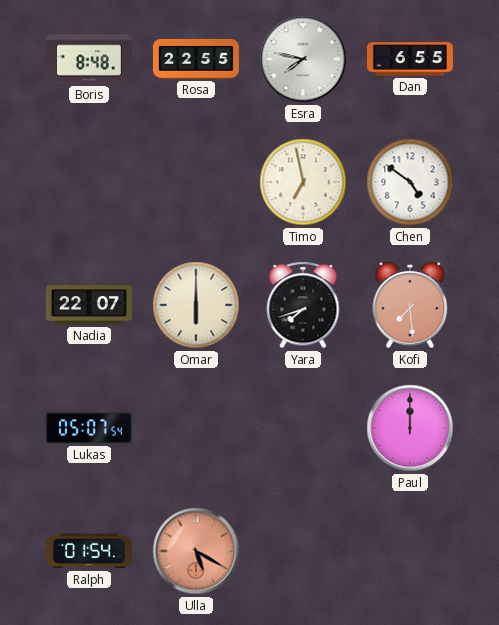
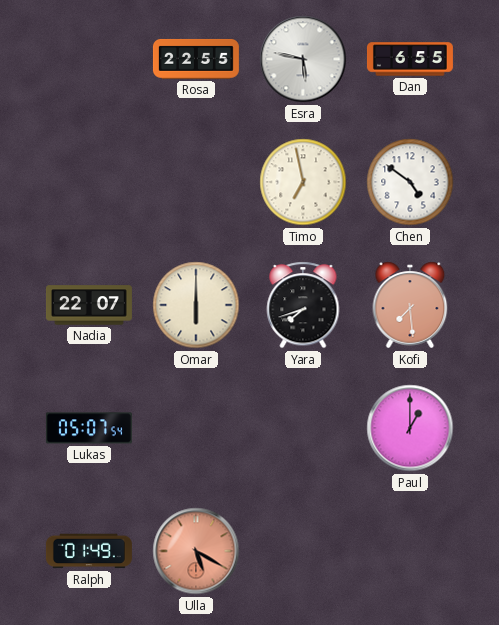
Boris: 8:48 -> none (89, 59)
Esra: 7:47 -> 5:47 (303, 59)
Paul: 12:00 -> 1:00 (410, 428)
Ralph: 01:54 -> 01:49 (89, 551)
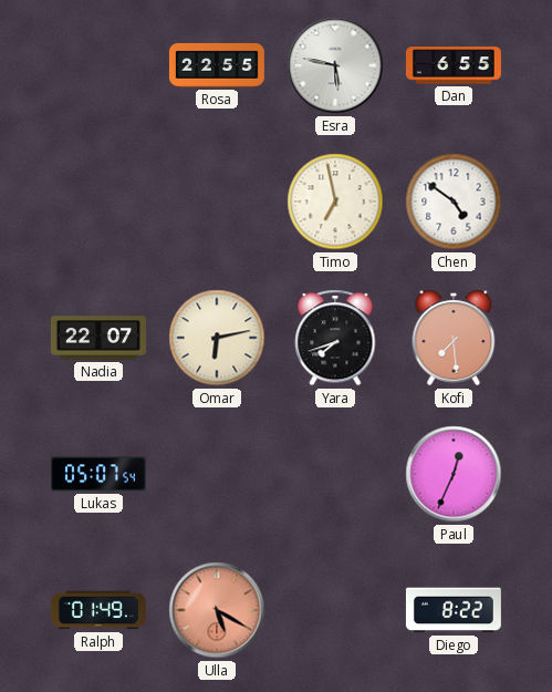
Omar: 6:00 -> 6:13 (217, 338)
Paul: 1:00 -> 12:34 (454, 474)
Diego: none -> 8:22 (454, 610)
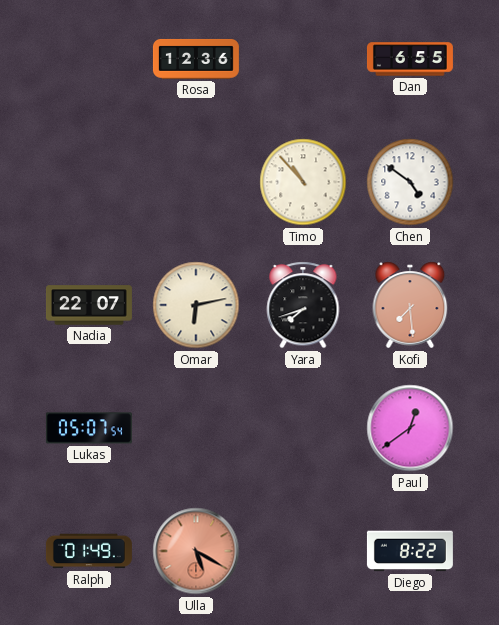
Rosa: 22:55 -> 12:36 (196, 59)
Esra: 5:47 -> none (335, 65)
Timo: 6:58 -> 10:53 (303, 182)
Paul: 12:34 -> 12:39 (410, 428)
